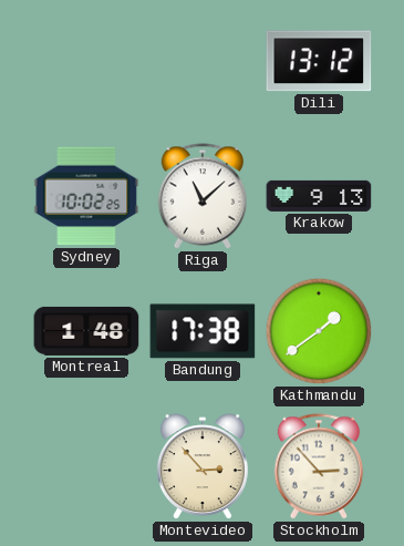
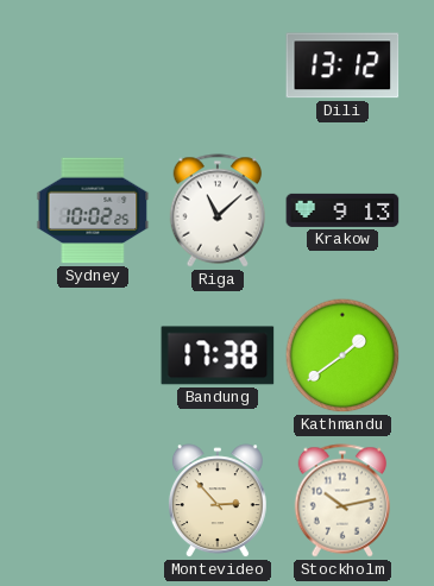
Montreal: 1:48 -> none (86, 331)
Stockholm: 2:53 -> 10:13 (342, 500)
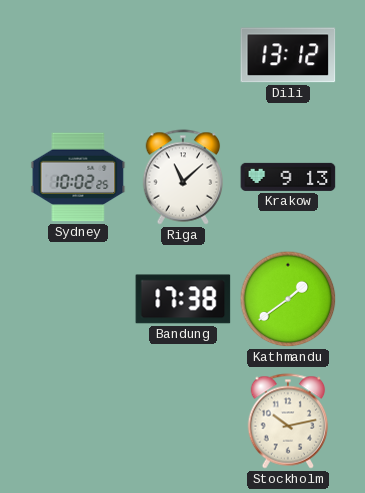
Montevideo: 2:53 -> none (218, 502)
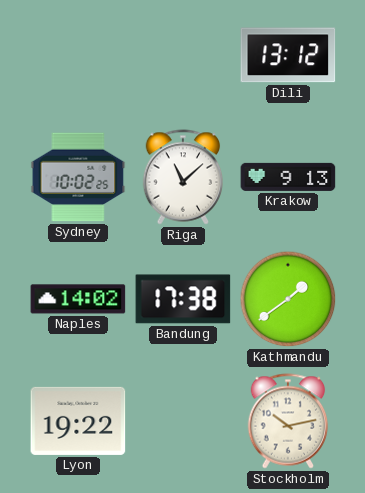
Naples: none -> 14:02 (78, 299)
Lyon: none -> 19:22 (78, 421)
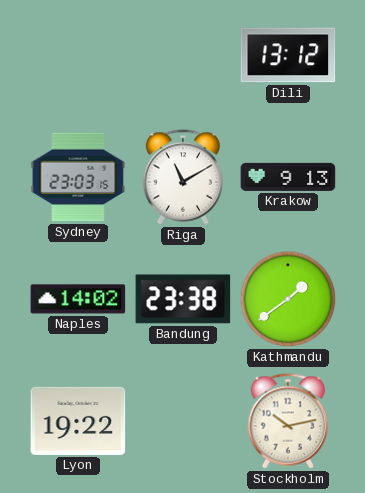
Sydney: 10:02 -> 23:03 (78, 177)
Riga: 11:08 -> 11:10 (183, 177)
Bandung: 17:38 -> 23:38 (183, 299)
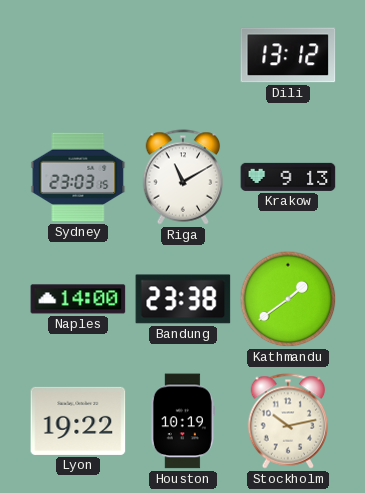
Naples: 14:02 -> 14:00 (78, 299)
Houston: none -> 10:19 (183, 421)
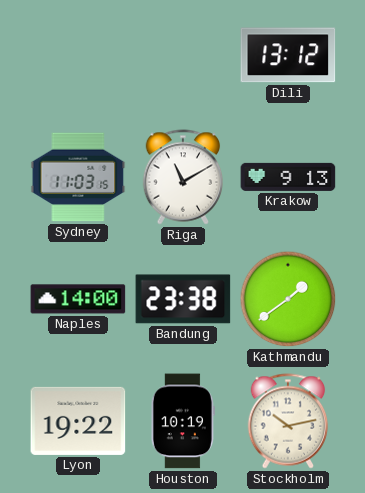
Sydney: 23:03 -> 11:03 (78, 177)
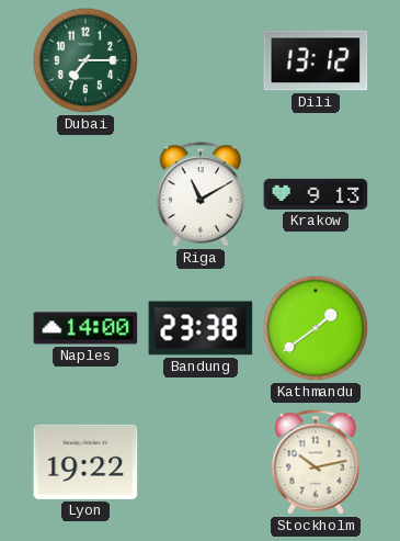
Dubai: none -> 7:15 (85, 60)
Sydney: 11:03 -> none (78, 177)
Houston: 10:19 -> none (183, 421)
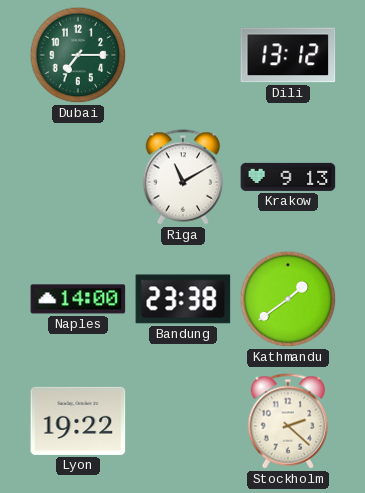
Stockholm: 10:13 -> 2:22 (288, 421)
